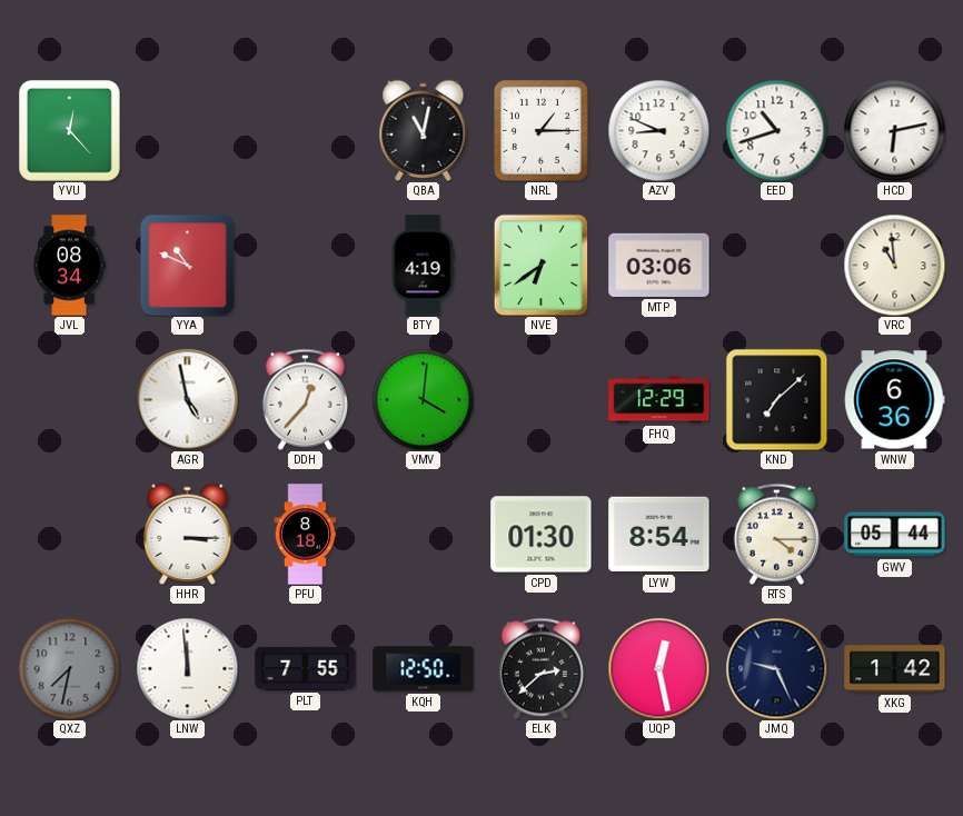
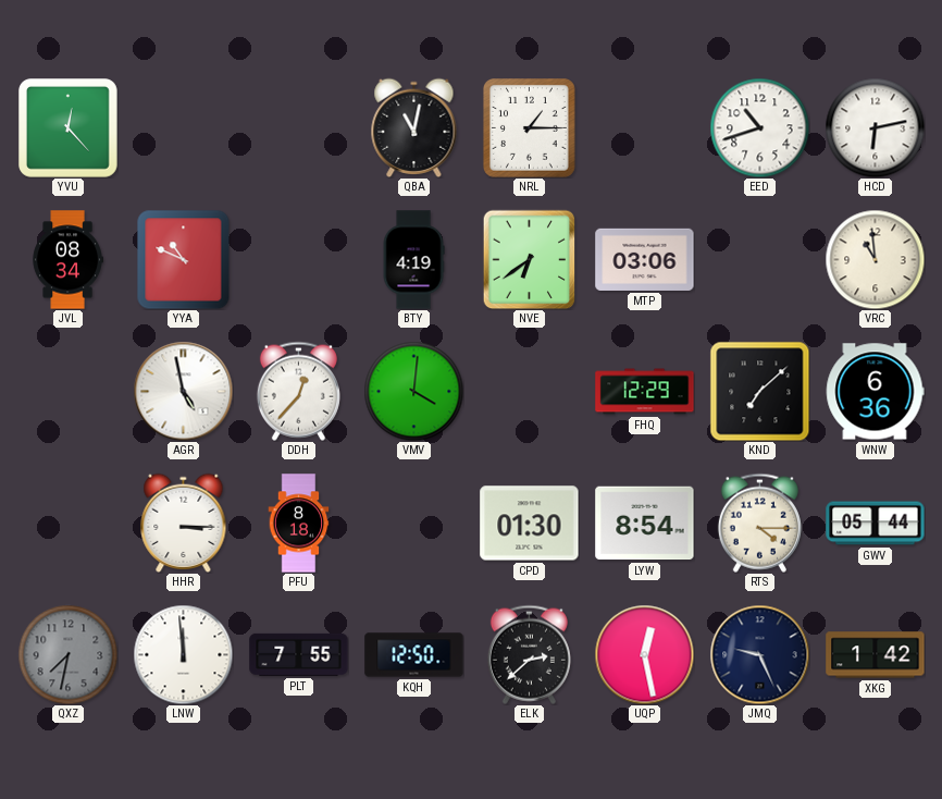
AZV: 8:49 -> none (658, 130)
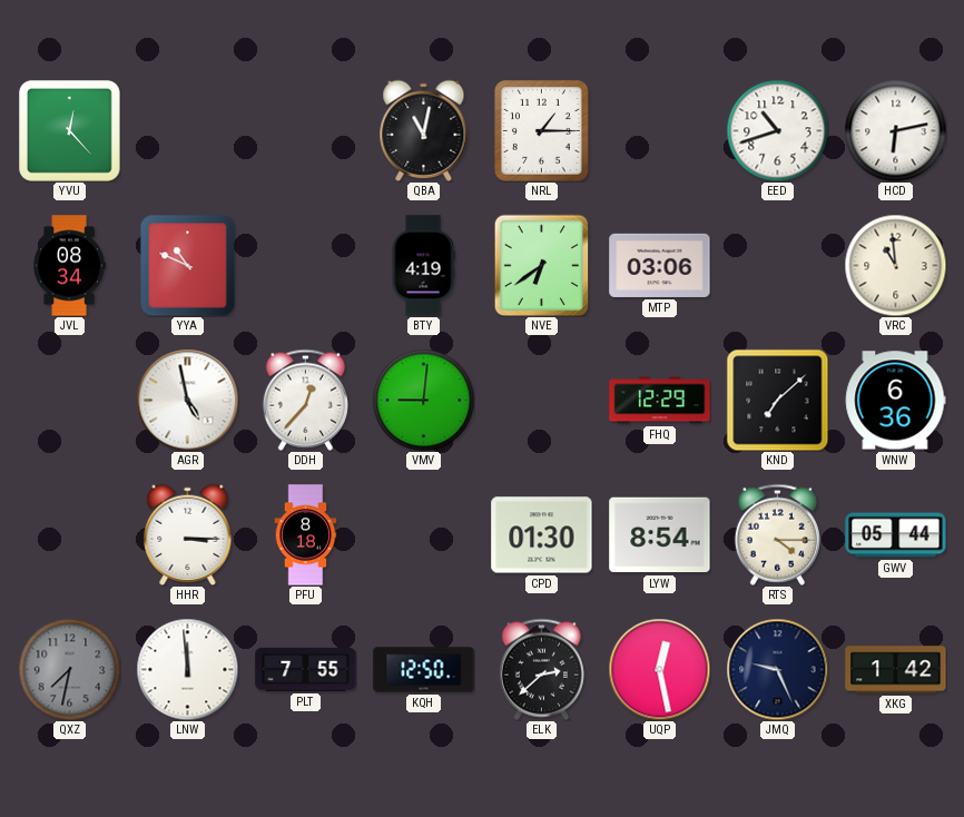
VMV: 4:01 -> 9:01 (423, 400)
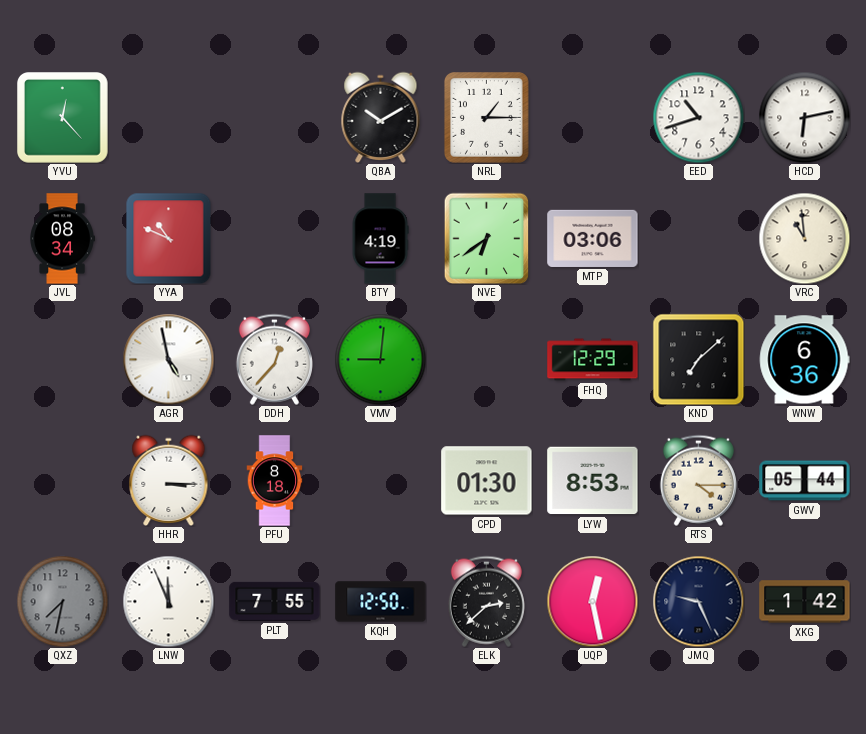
QBA: 11:02 -> 10:10 (381, 117)
LYW: 8:54 -> 8:53 (593, 481)
LNW: 11:59 -> 11:56 (168, 601)
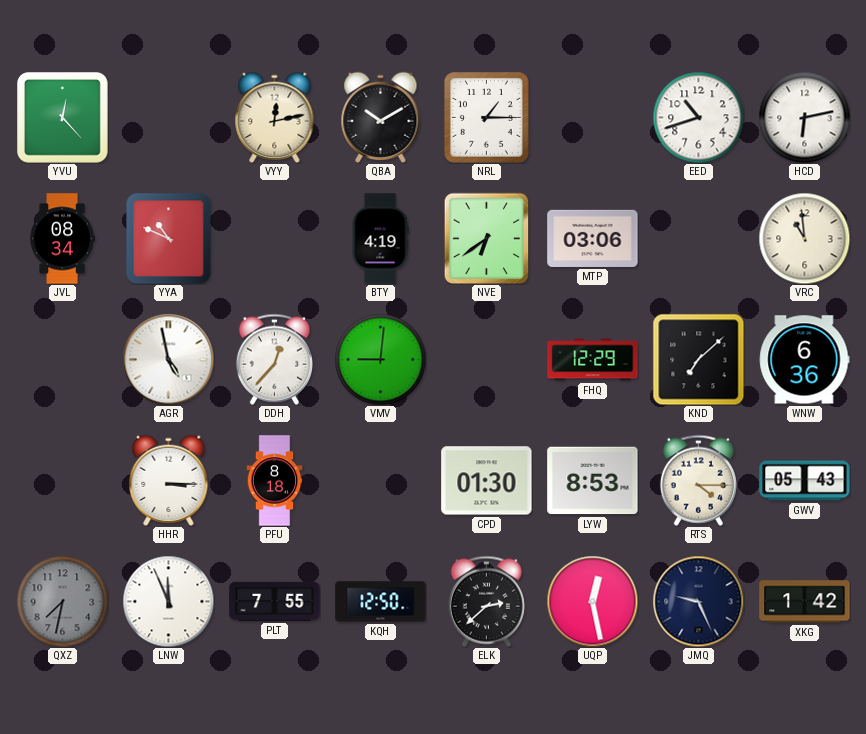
VYY: none -> 12:13 (275, 117)
GWV: 05:44 -> 05:43 (805, 481)
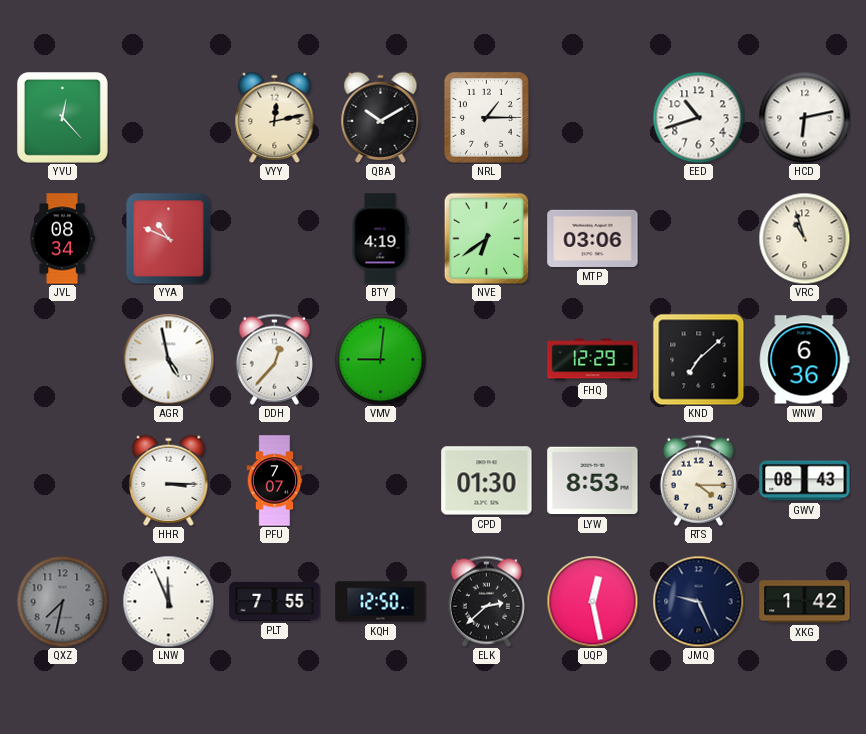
VRC: 10:59 -> 10:57 (804, 238)
PFU: 8:18 -> 7:07 (275, 481)
GWV: 05:43 -> 08:43 (805, 481)
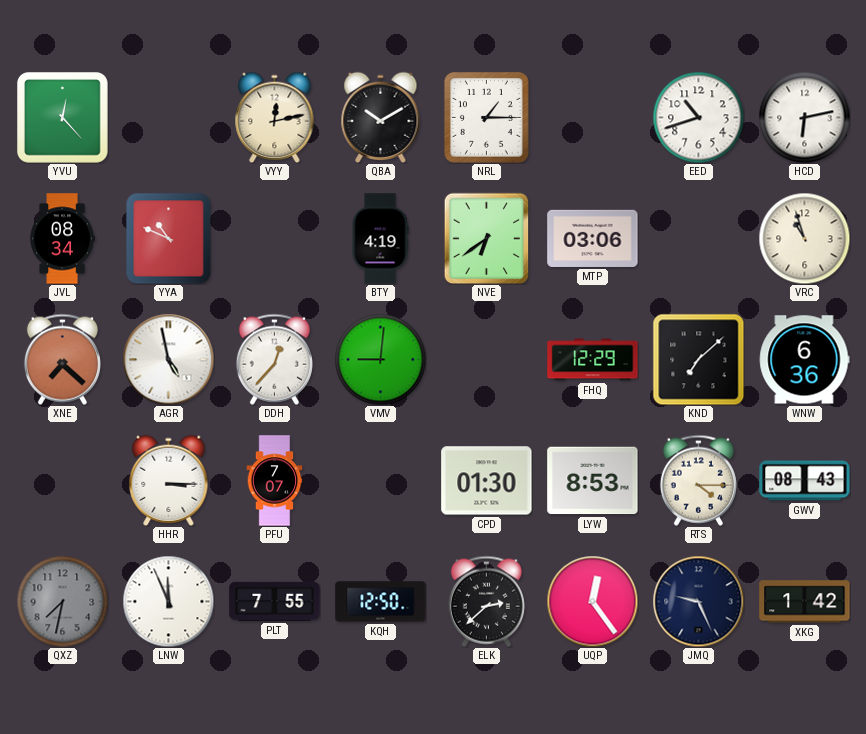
XNE: none -> 7:22 (62, 359)
UQP: 12:28 -> 12:24 (592, 601)
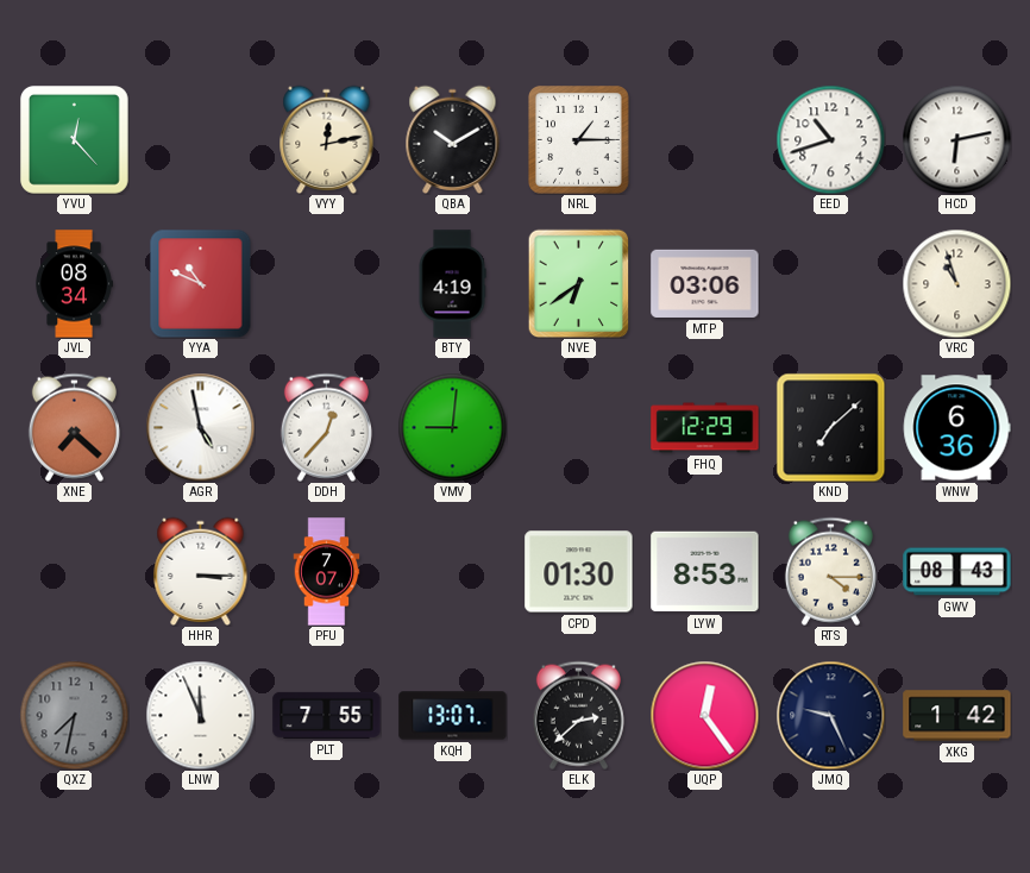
KQH: 12:50 -> 13:07 (453, 716)
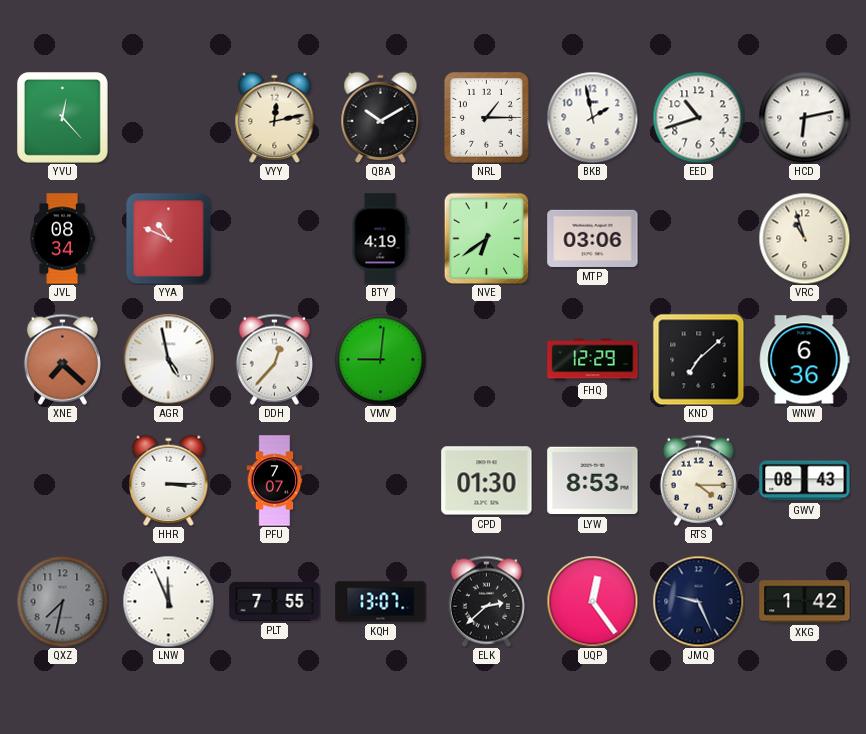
BKB: none -> 1:58 (592, 117)
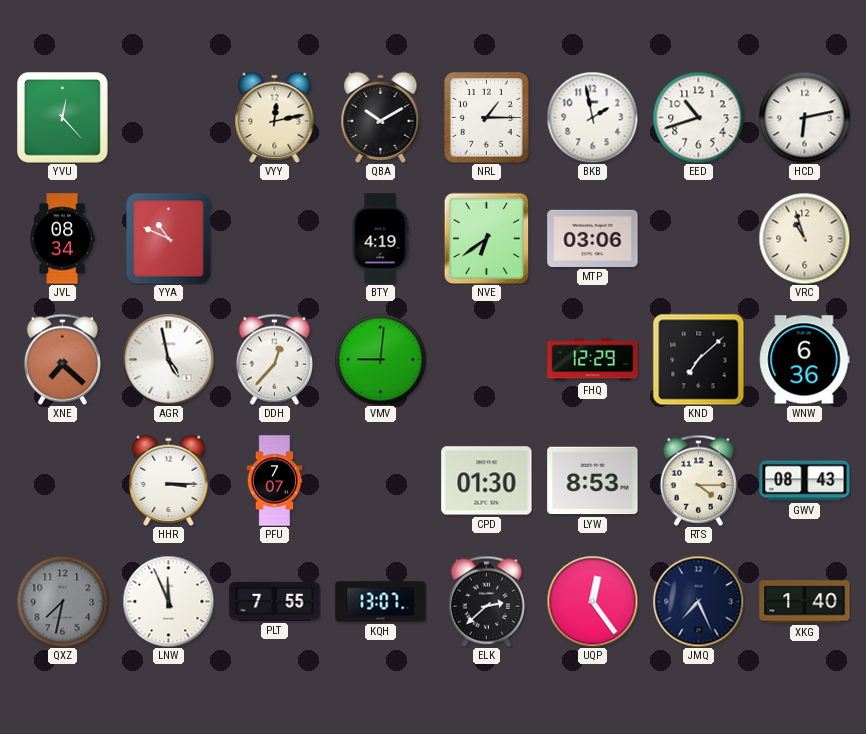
JMQ: 9:26 -> 7:26 (698, 601)
XKG: 1:42 -> 1:40 (805, 602)
